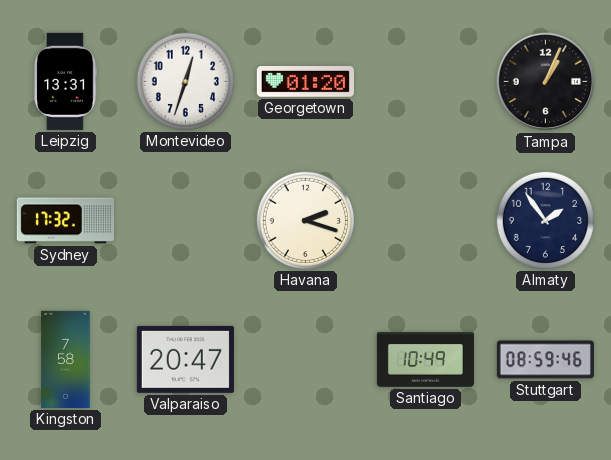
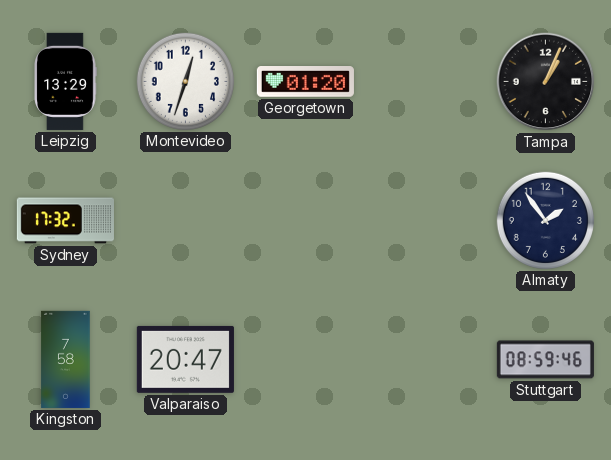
Leipzig: 13:31 -> 13:29 (65, 81)
Havana: 2:18 -> none (305, 220)
Santiago: 10:49 -> none (425, 360)
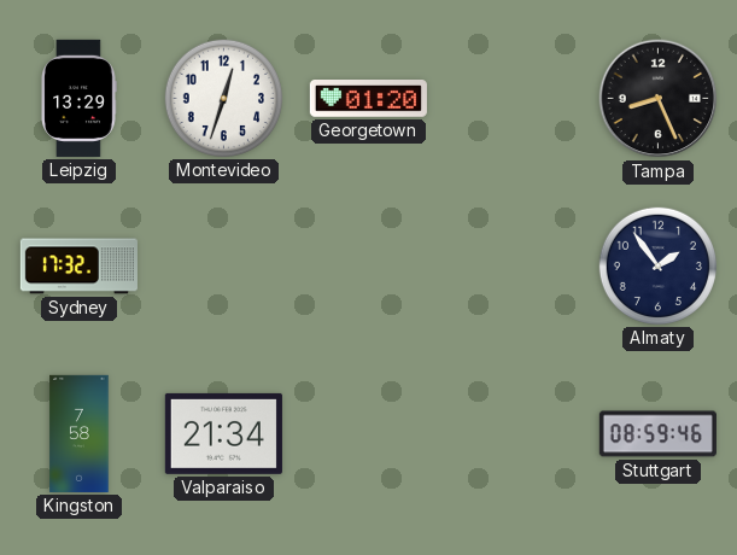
Tampa: 1:04 -> 8:26 (659, 99)
Valparaiso: 20:47 -> 21:34 (223, 433)
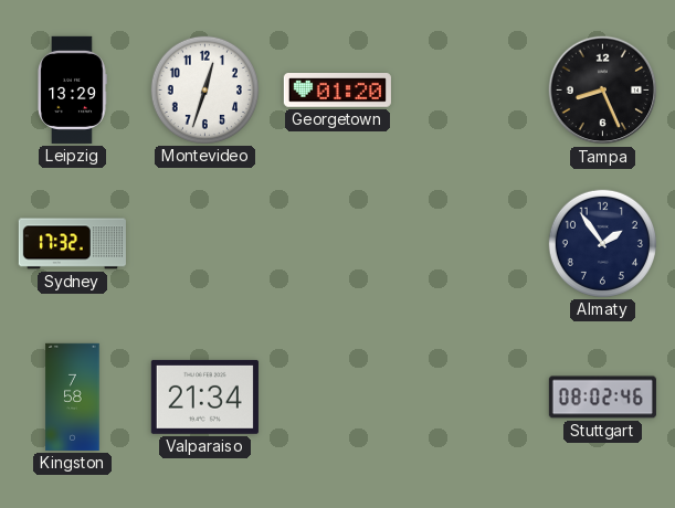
Stuttgart: 08:59 -> 08:02 (602, 398)
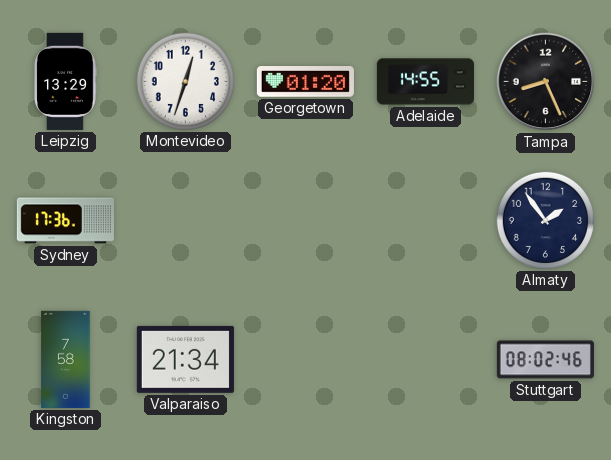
Adelaide: none -> 14:55 (425, 82)
Sydney: 17:32 -> 17:36 (65, 221)
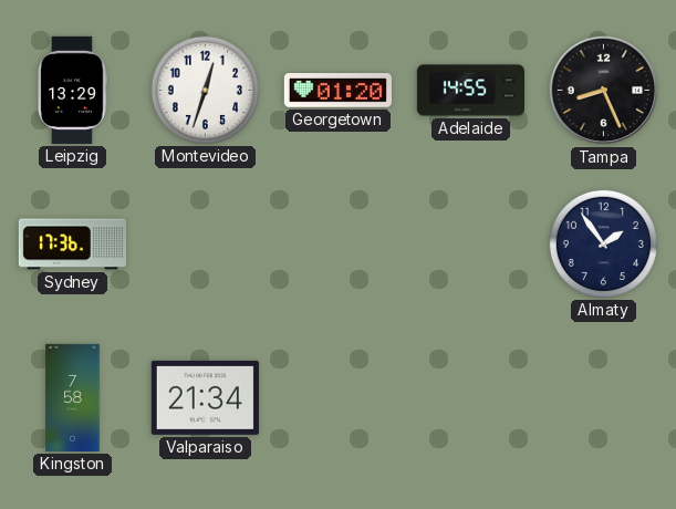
Stuttgart: 08:02 -> none (545, 360)
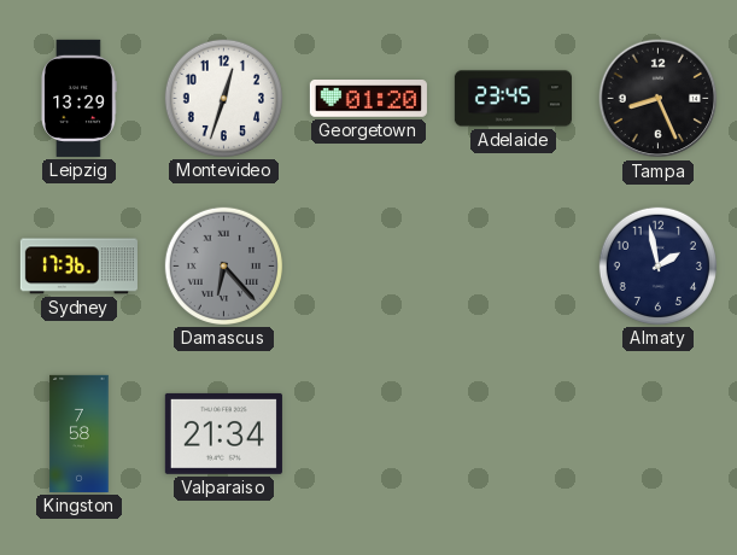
Adelaide: 14:55 -> 23:45 (513, 99)
Damascus: none -> 6:23 (223, 265)
Almaty: 1:54 -> 1:58 (657, 265)
